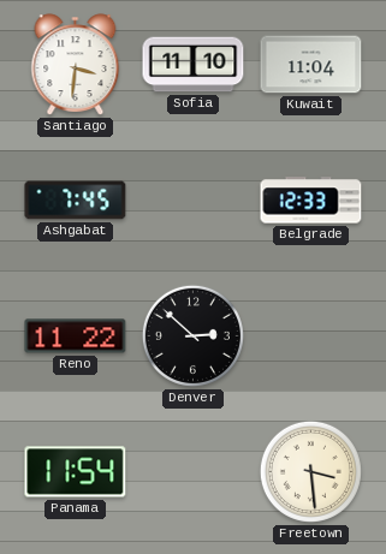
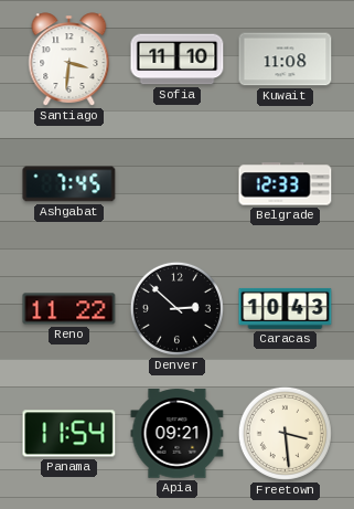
Kuwait: 11:04 -> 11:08 (286, 60)
Caracas: none -> 10:43 (286, 308)
Apia: none -> 09:21 (178, 434)
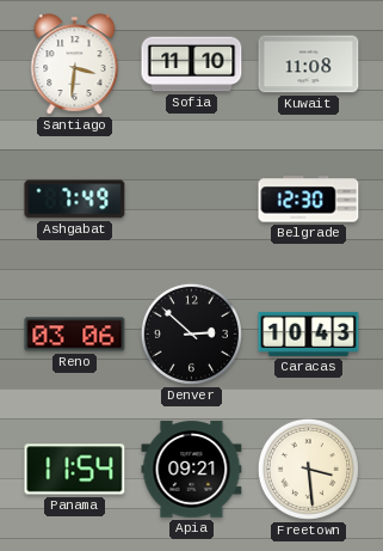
Ashgabat: 7:45 -> 7:49 (75, 200)
Belgrade: 12:33 -> 12:30 (309, 200)
Reno: 11:22 -> 03:06 (75, 335)
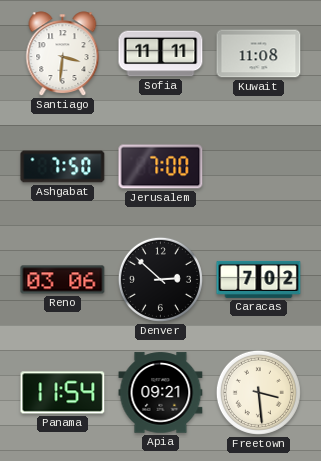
Sofia: 11:10 -> 11:11 (161, 54)
Ashgabat: 7:49 -> 7:50 (63, 167)
Jerusalem: none -> 7:00 (161, 167)
Belgrade: 12:30 -> none (309, 200)
Caracas: 10:43 -> 7:02 (259, 279)
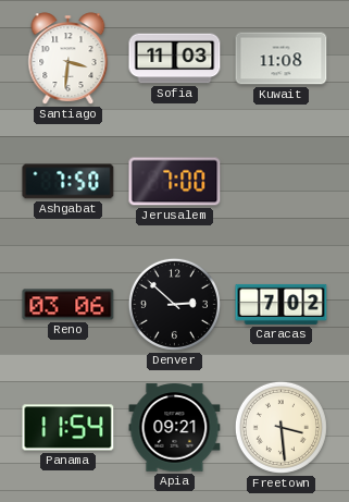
Sofia: 11:11 -> 11:03 (175, 59)
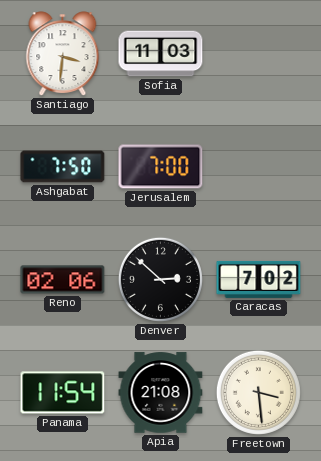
Kuwait: 11:08 -> none (282, 59)
Reno: 03:06 -> 02:06 (63, 280)
Apia: 09:21 -> 21:08 (161, 393)
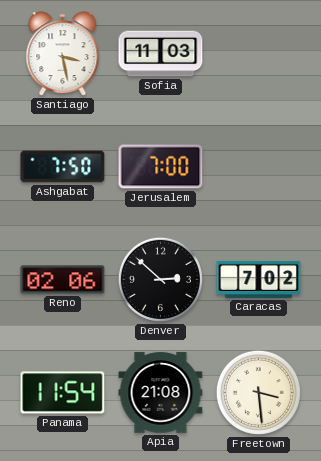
Santiago: 3:31 -> 3:28 (63, 54)
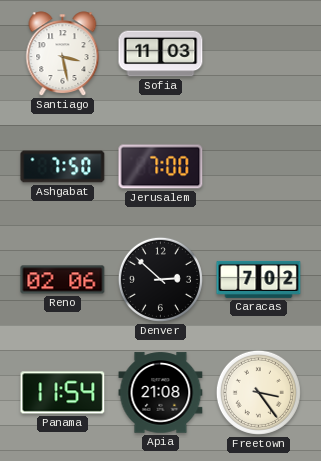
Freetown: 3:29 -> 3:24 (258, 392)
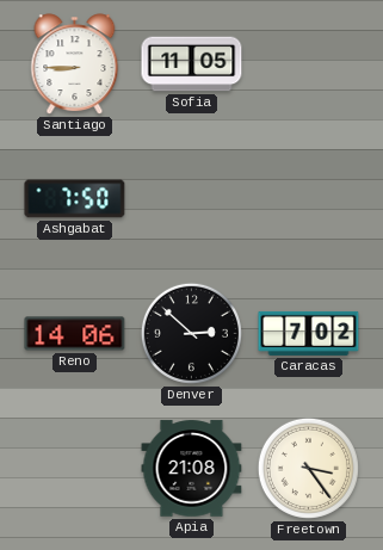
Santiago: 3:28 -> 8:45 (75, 64)
Sofia: 11:03 -> 11:05 (192, 64)
Jerusalem: 7:00 -> none (161, 167)
Reno: 02:06 -> 14:06 (75, 334)
Panama: 11:54 -> none (63, 393)
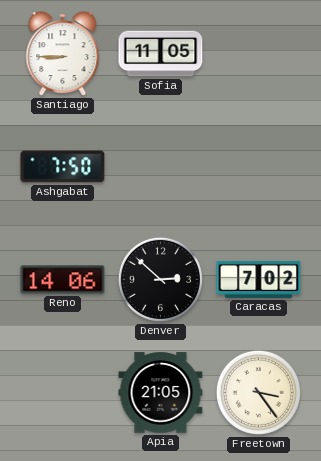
Apia: 21:08 -> 21:05 (161, 393)
